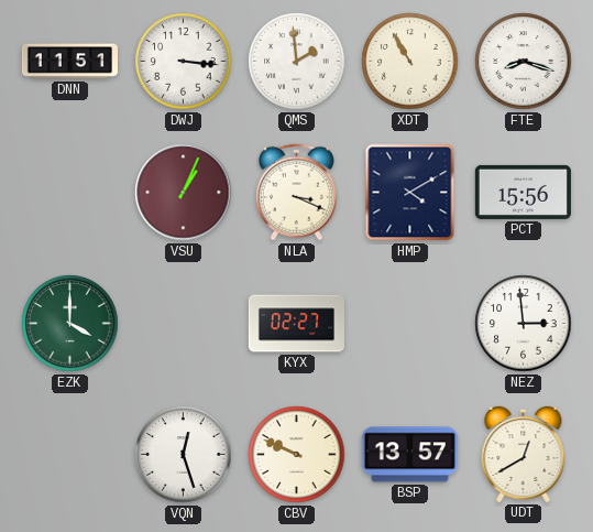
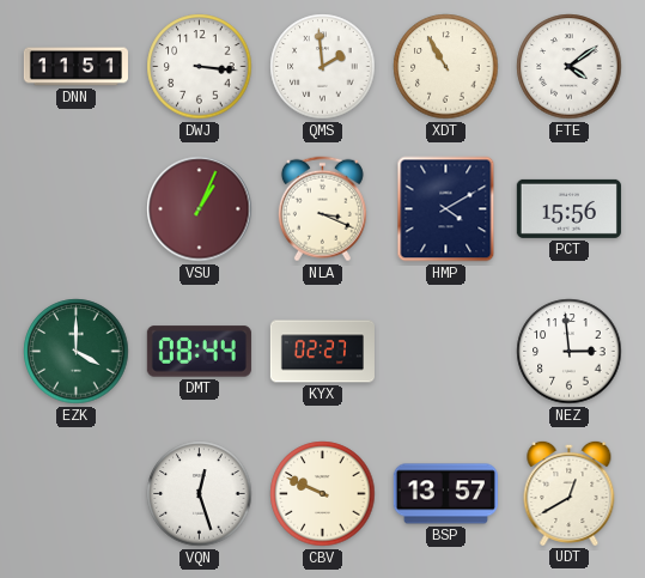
FTE: 8:18 -> 4:09 (570, 67)
DMT: none -> 08:44 (199, 352)
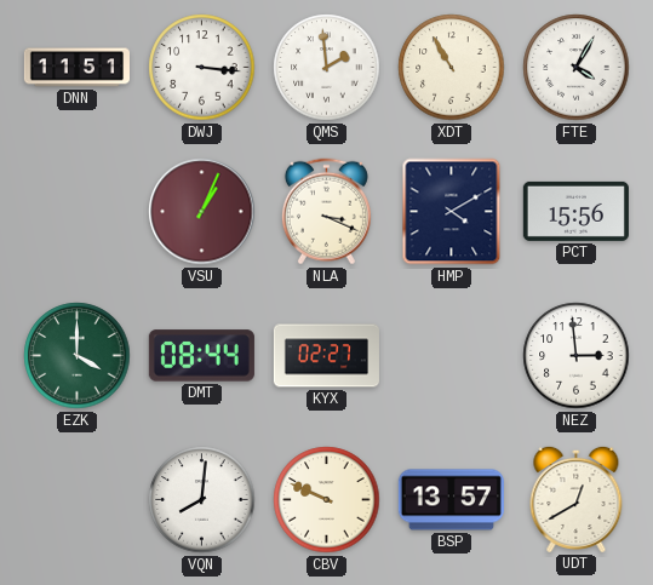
FTE: 4:09 -> 4:05 (577, 68)
VQN: 12:27 -> 8:01 (202, 500)
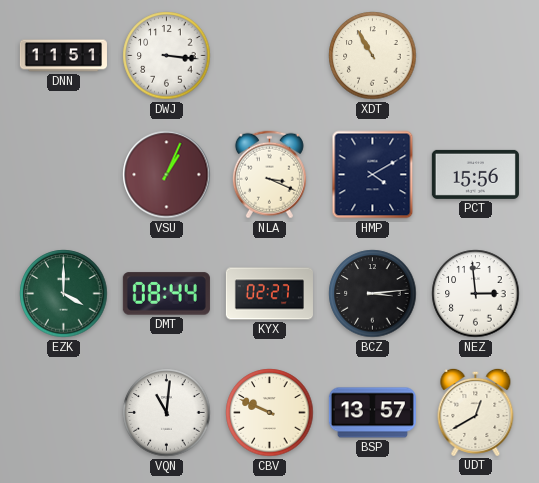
QMS: 1:59 -> none (327, 68)
FTE: 4:05 -> none (577, 68)
BCZ: none -> 3:14 (373, 294)
VQN: 8:01 -> 11:01 (167, 413)
